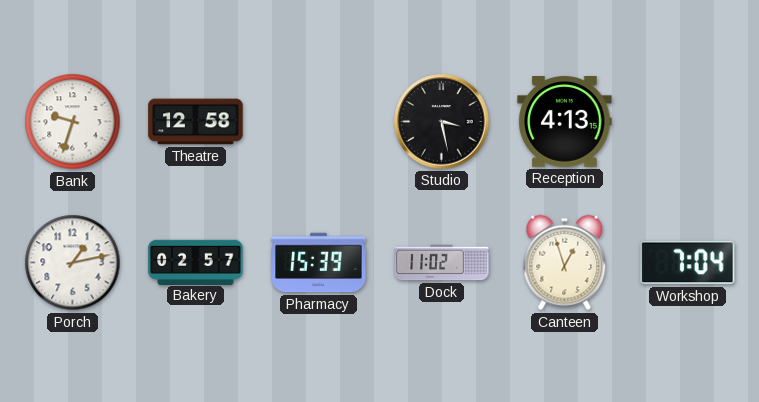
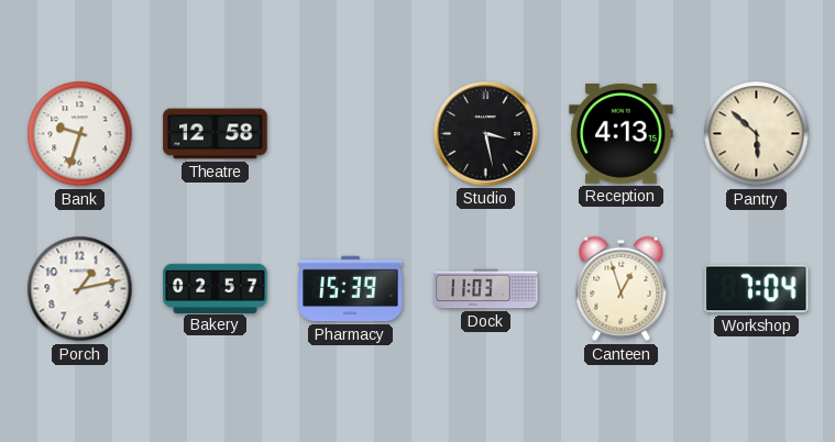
Pantry: none -> 5:52 (757, 134)
Dock: 11:02 -> 11:03 (486, 289)
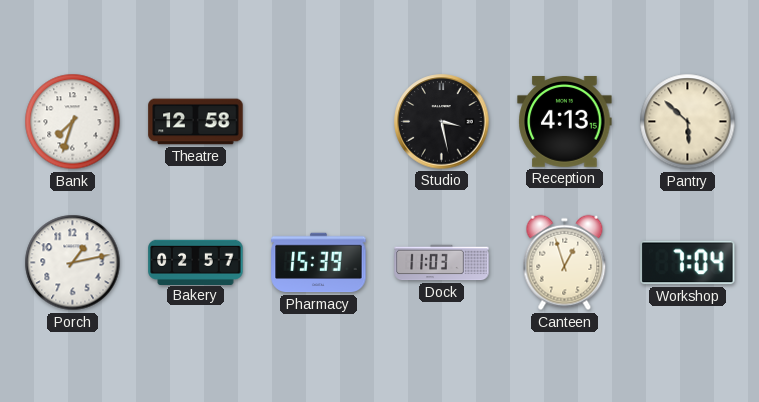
Bank: 9:33 -> 7:33 (73, 122)
